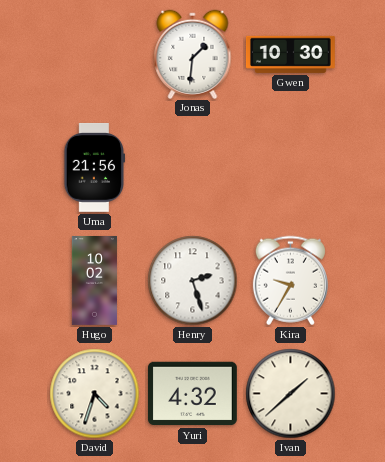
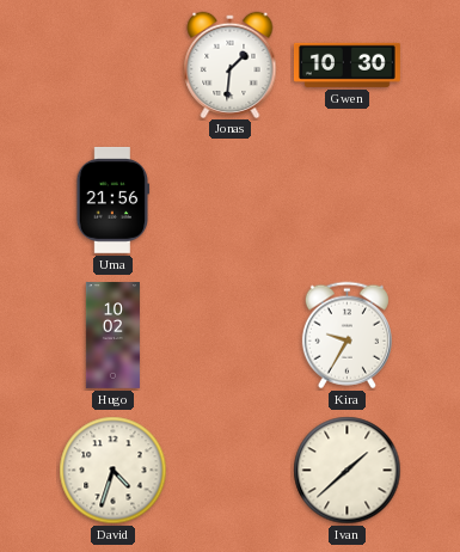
Henry: 2:27 -> none (193, 281)
Yuri: 4:32 -> none (192, 394)
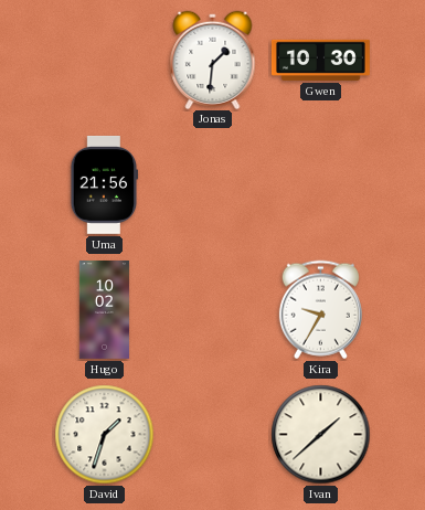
David: 4:33 -> 1:33 (105, 435)
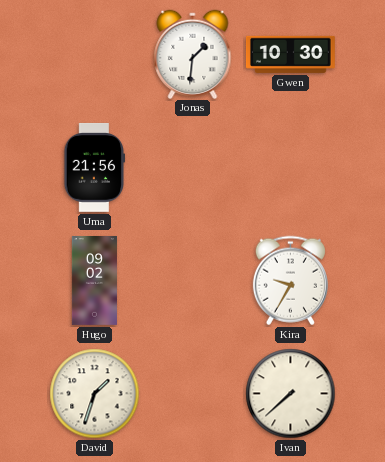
Hugo: 10:02 -> 09:02 (94, 281)
Ivan: 1:38 -> 7:38 (291, 394)
